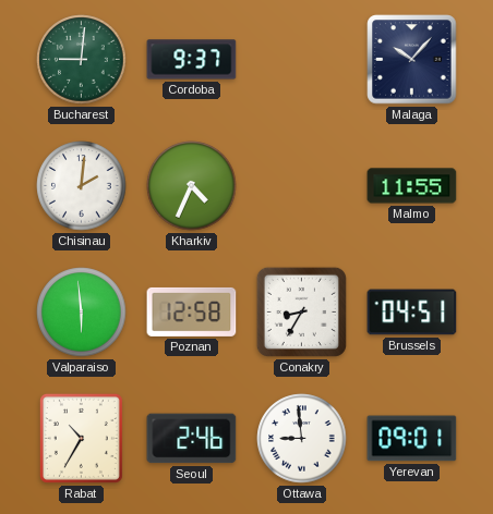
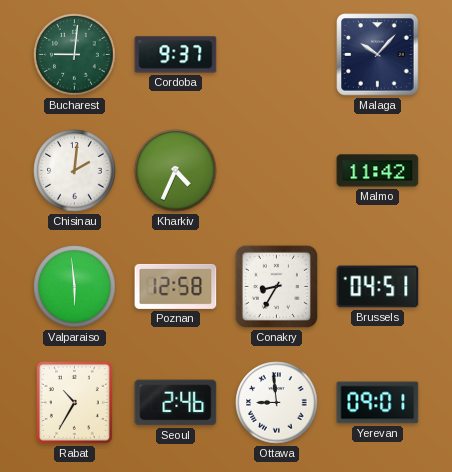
Malmo: 11:55 -> 11:42 (378, 171)
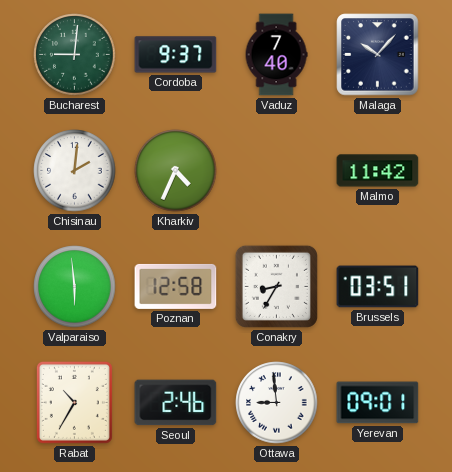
Vaduz: none -> 7:40 (276, 55)
Brussels: 04:51 -> 03:51 (378, 287)
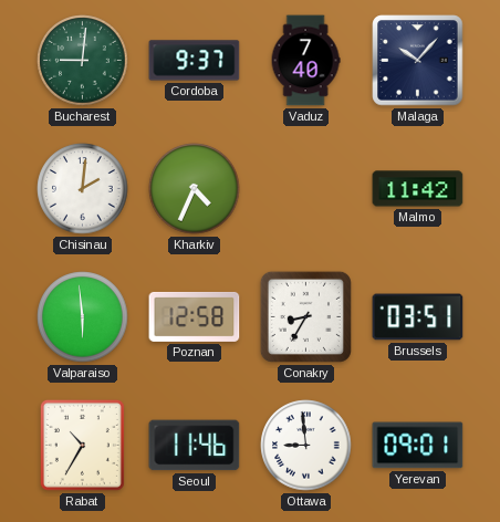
Seoul: 2:46 -> 11:46 (195, 446)
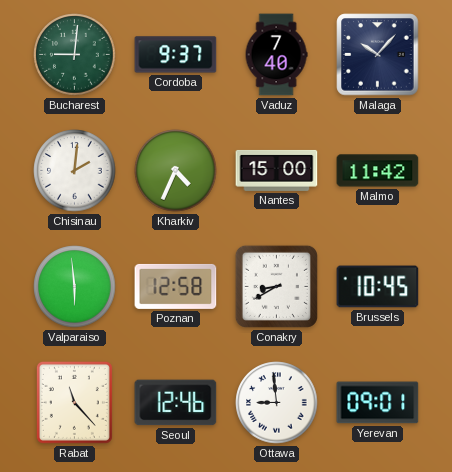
Nantes: none -> 15:00 (277, 170)
Conakry: 8:35 -> 8:40 (276, 286)
Brussels: 03:51 -> 10:45 (378, 287)
Rabat: 10:35 -> 11:23 (74, 402)
Seoul: 11:46 -> 12:46 (176, 403)
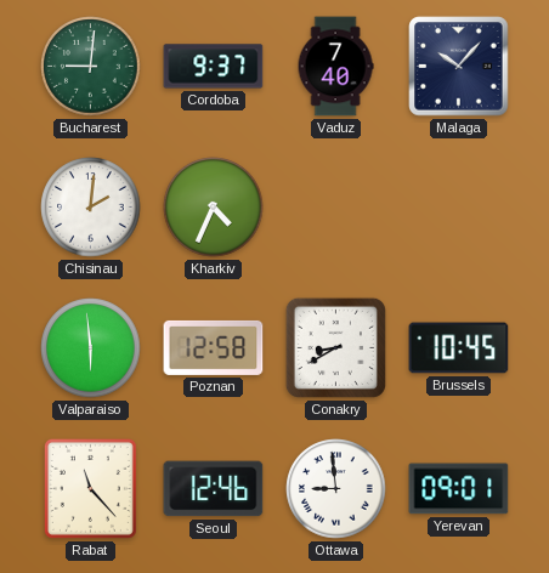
Nantes: 15:00 -> none (277, 170)
Malmo: 11:42 -> none (378, 171)
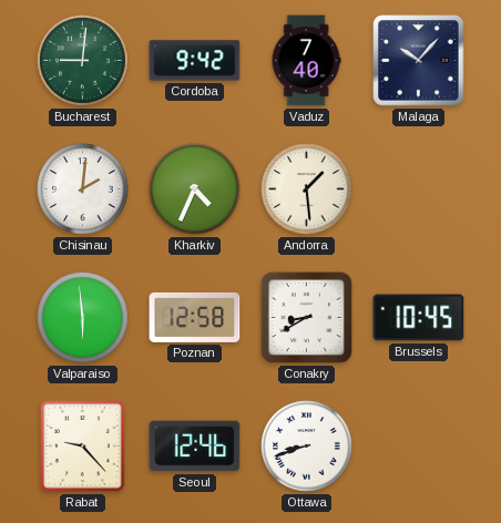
Cordoba: 9:37 -> 9:42 (195, 61)
Andorra: none -> 1:29 (307, 189)
Rabat: 11:23 -> 9:23 (82, 445)
Ottawa: 8:59 -> 8:42 (307, 447)
Yerevan: 09:01 -> none (459, 489)
